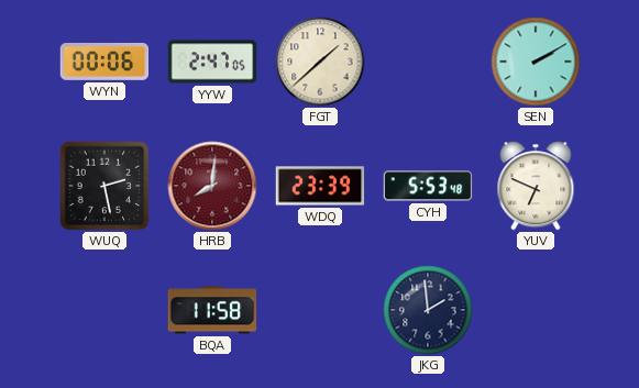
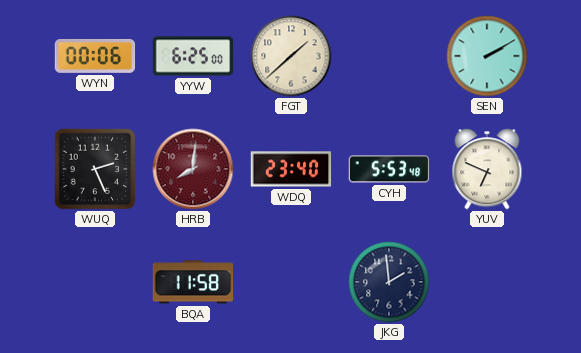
YYW: 2:47 -> 6:25 (193, 56)
WUQ: 2:28 -> 2:26 (95, 169)
WDQ: 23:39 -> 23:40 (291, 169)
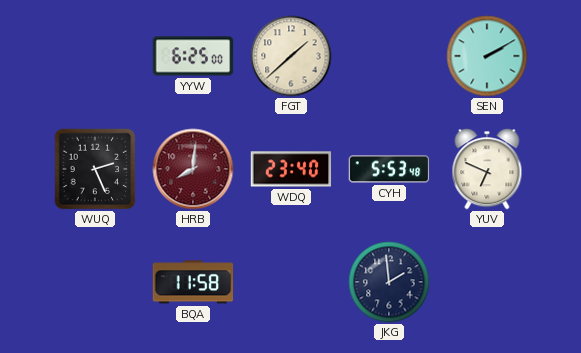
WYN: 00:06 -> none (95, 56)
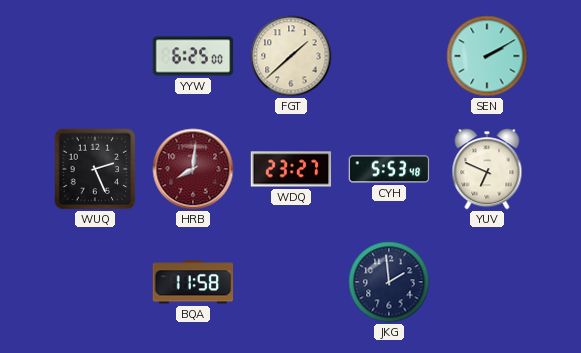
WDQ: 23:40 -> 23:27 (291, 169)
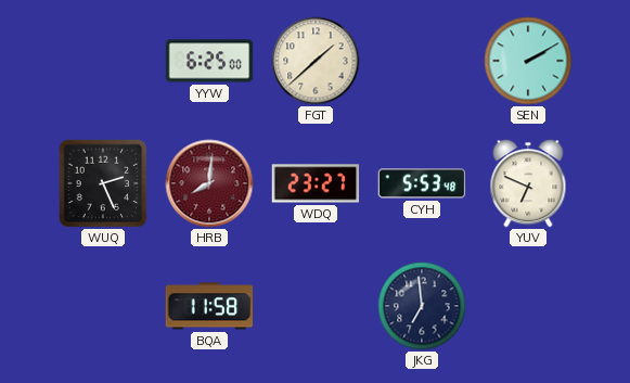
JKG: 1:59 -> 6:59 (422, 306)
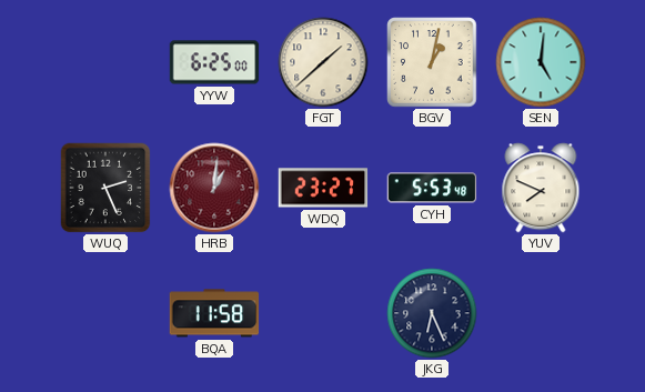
BGV: none -> 1:02 (432, 62)
SEN: 2:10 -> 5:01 (541, 62)
HRB: 8:01 -> 1:01 (214, 188)
YUV: 6:49 -> 7:49 (541, 188)
JKG: 6:59 -> 6:26 (432, 313)
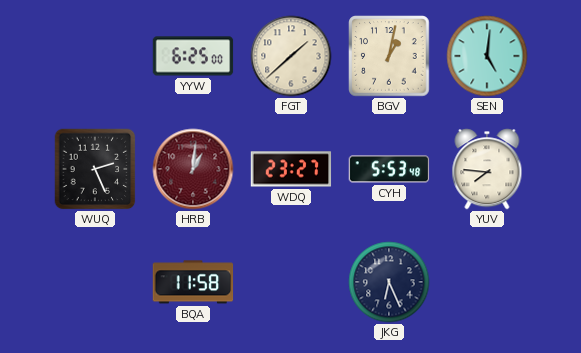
YUV: 7:49 -> 7:46 (487, 169)
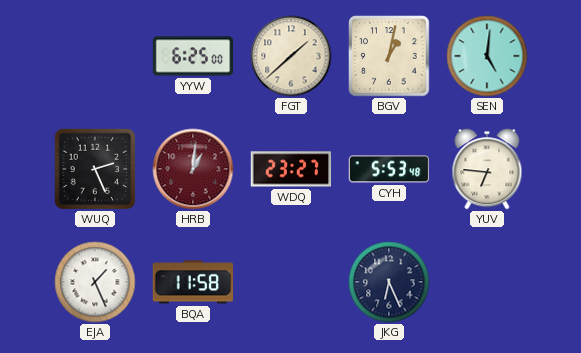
YUV: 7:46 -> 6:46 (487, 169)
EJA: none -> 1:26 (95, 282)
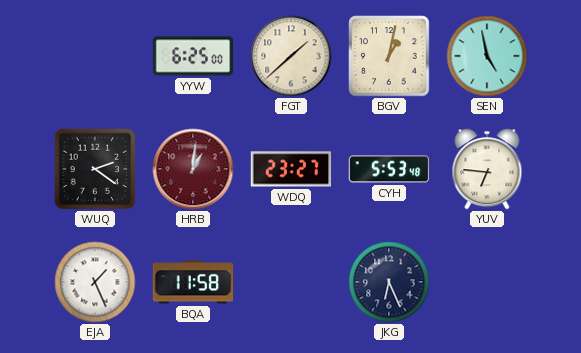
SEN: 5:01 -> 4:58 (487, 56)
WUQ: 2:26 -> 2:21 (95, 169)
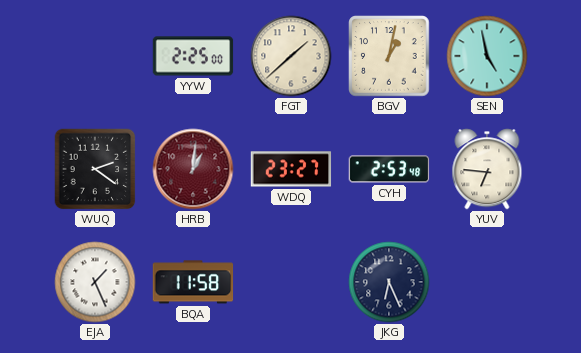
YYW: 6:25 -> 2:25 (193, 56)
CYH: 5:53 -> 2:53 (389, 169)
